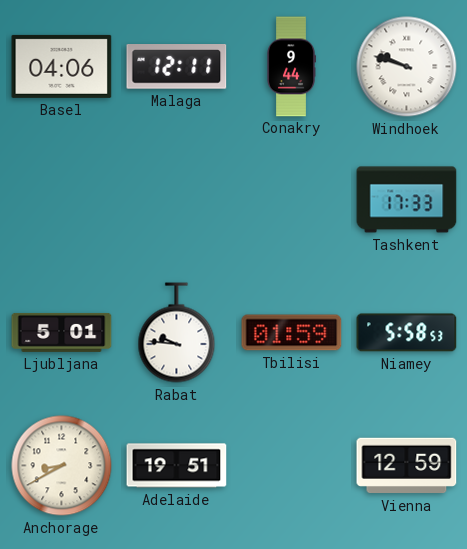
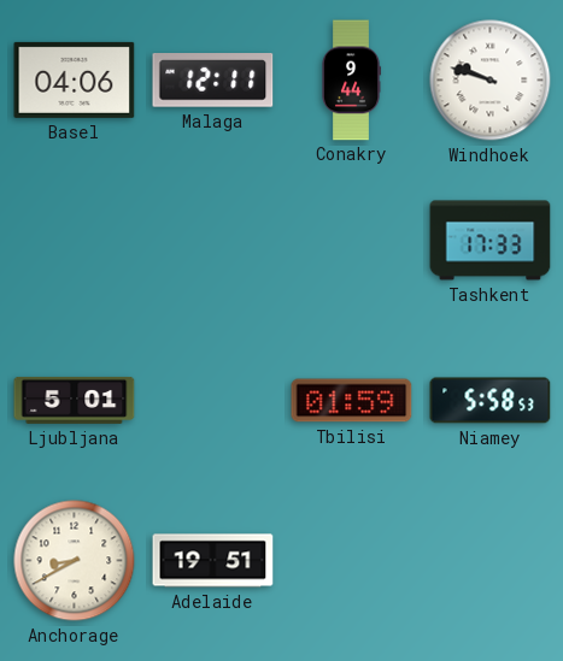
Rabat: 9:46 -> none (177, 333)
Vienna: 12:59 -> none (407, 466)
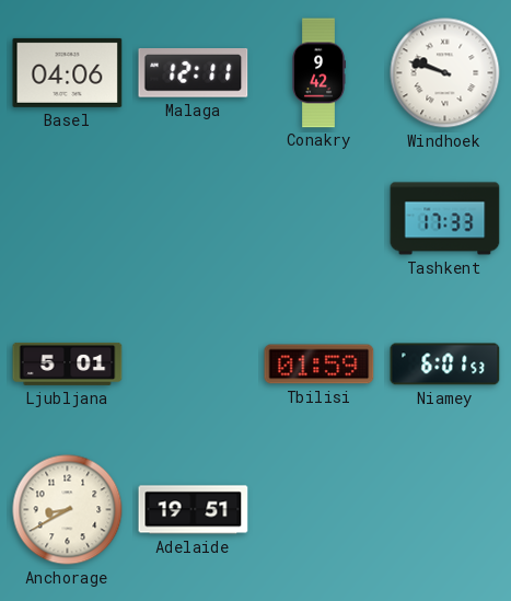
Conakry: 9:44 -> 9:42 (318, 73)
Niamey: 5:58 -> 6:01 (445, 365)
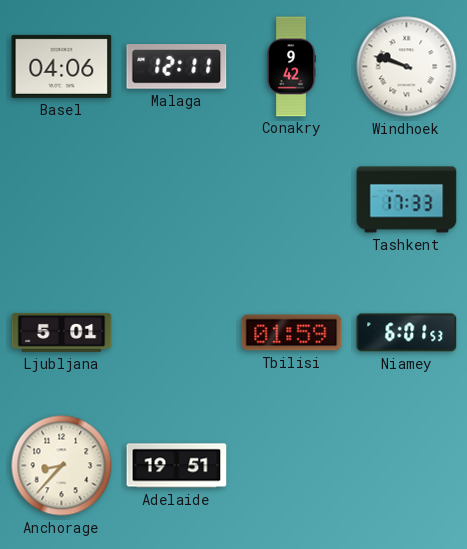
Anchorage: 8:40 -> 8:37 (62, 466)
